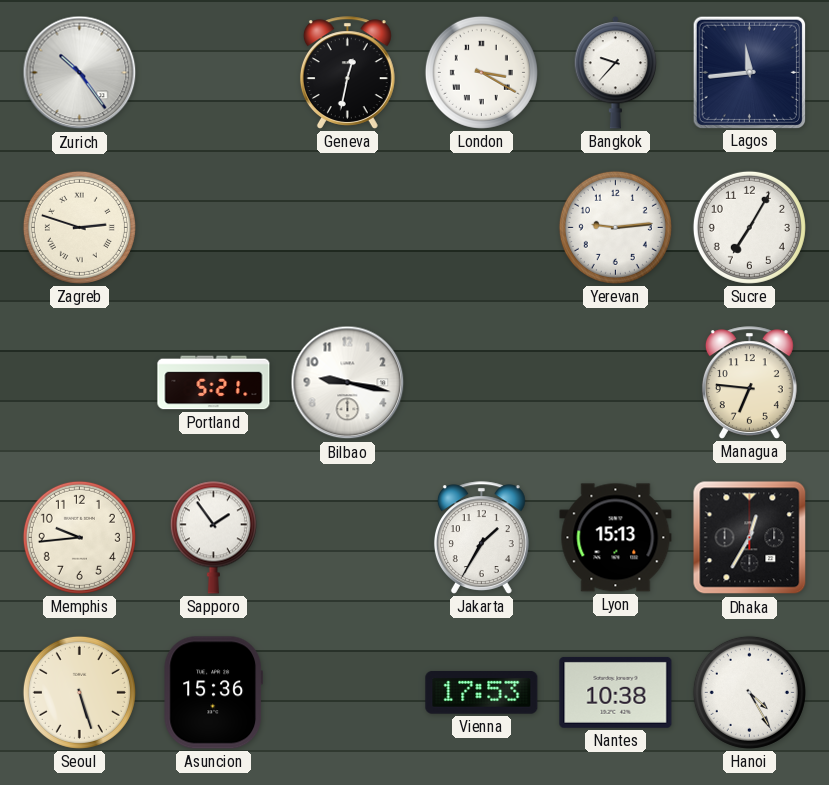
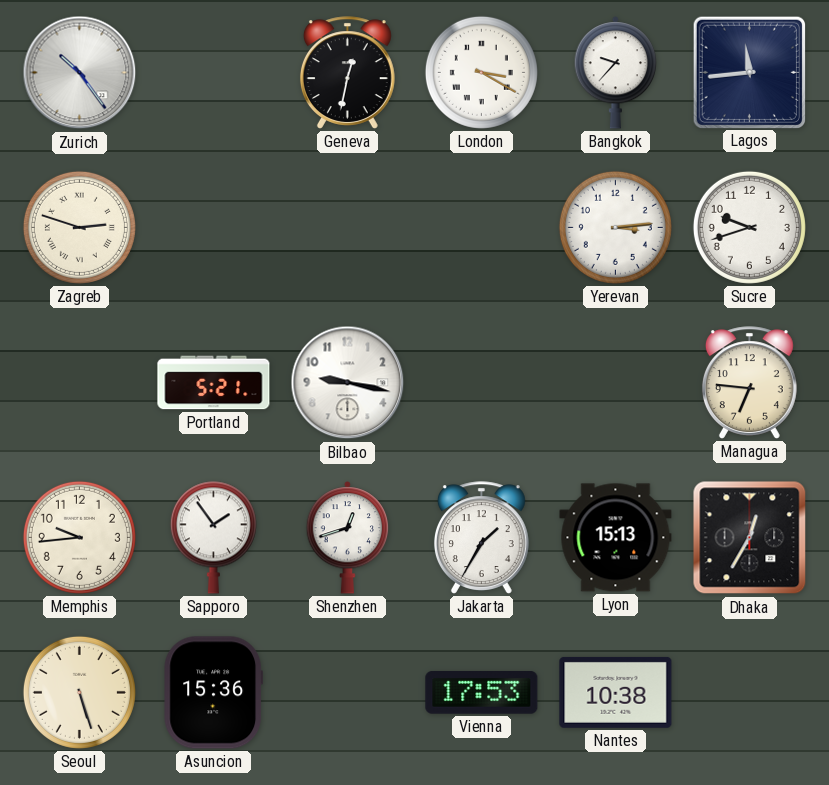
Yerevan: 9:14 -> 3:14 (615, 227)
Sucre: 7:05 -> 9:42 (749, 227)
Shenzhen: none -> 12:42 (348, 538)
Hanoi: 4:25 -> none (749, 692)
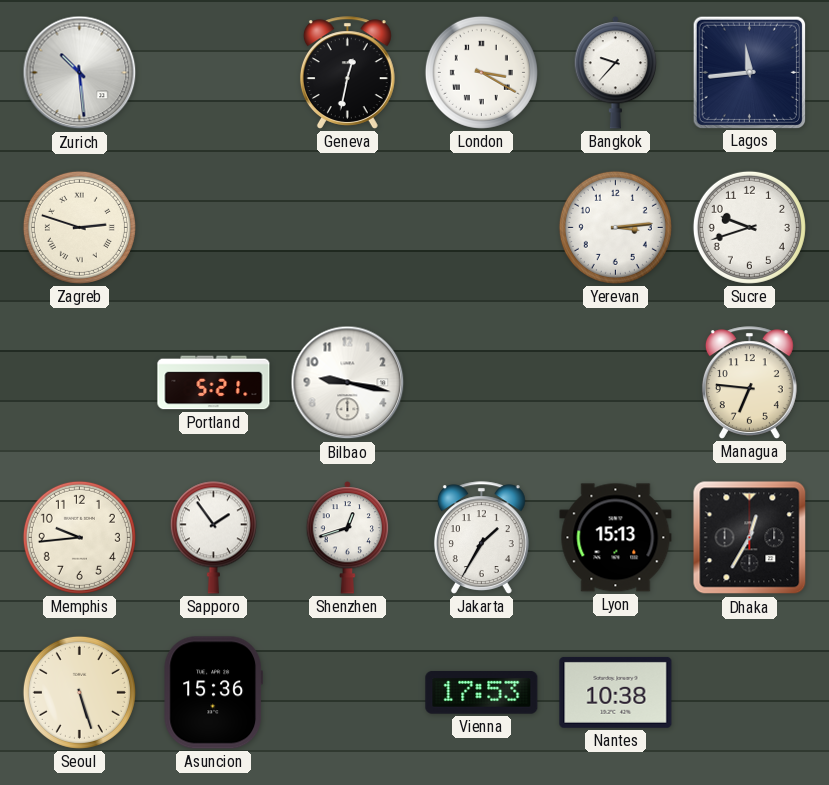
Zurich: 10:24 -> 10:29 (80, 73)
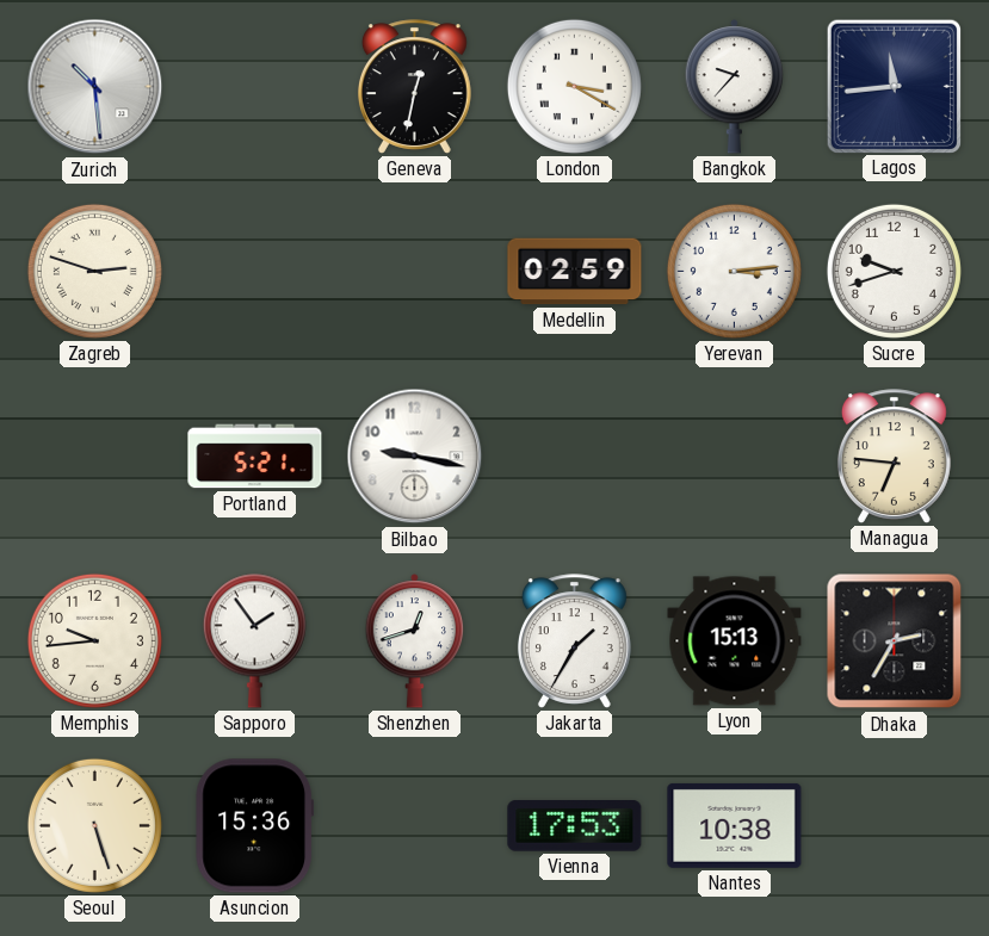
Medellin: none -> 02:59 (575, 272)
Dhaka: 12:35 -> 2:35 (895, 641)
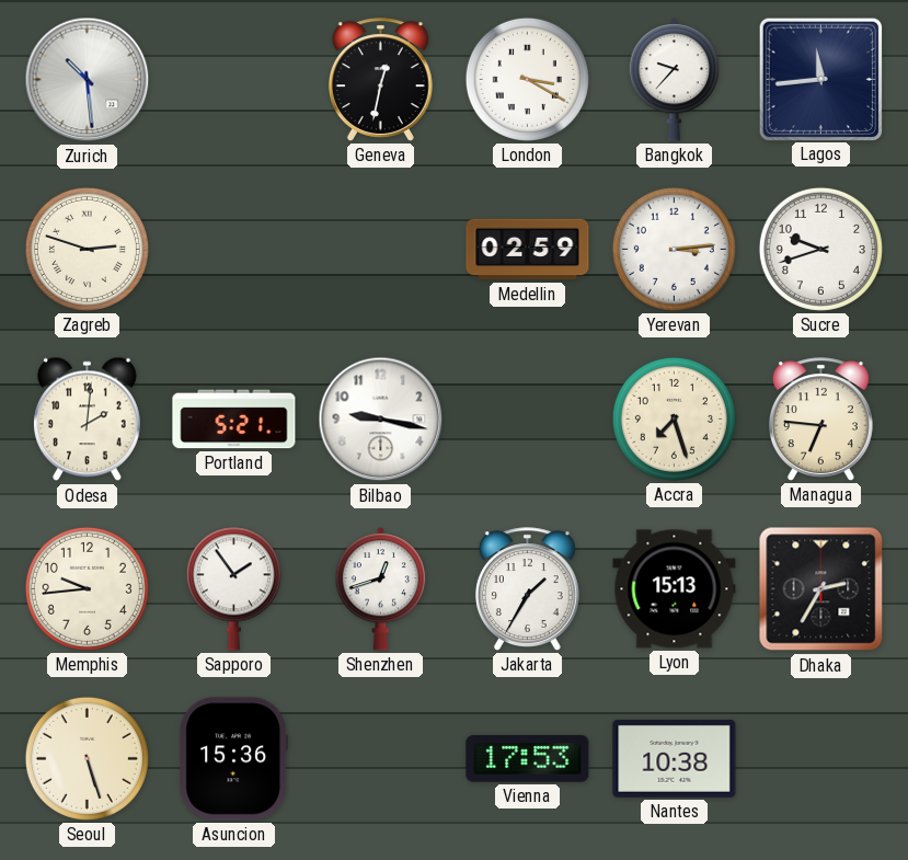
Odesa: none -> 2:01 (87, 420)
Accra: none -> 7:27 (674, 418)
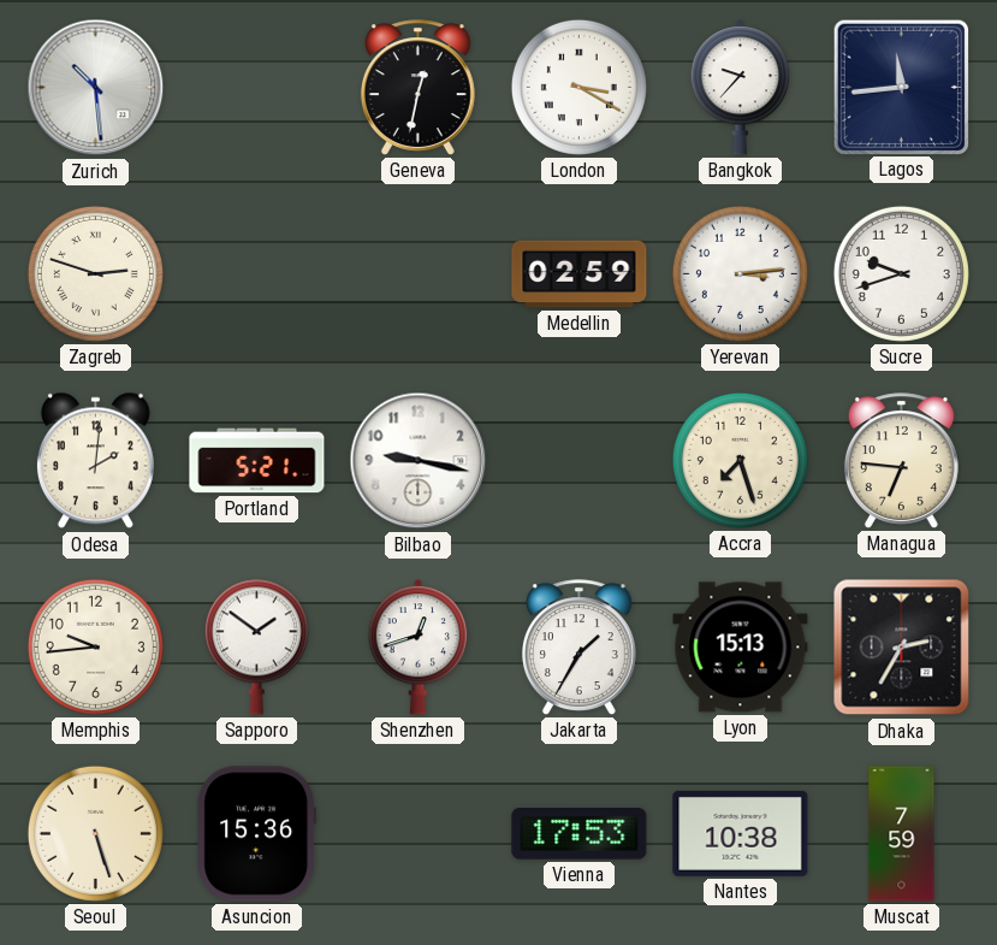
Sapporo: 1:54 -> 1:51 (256, 646)
Muscat: none -> 7:59 (902, 834)
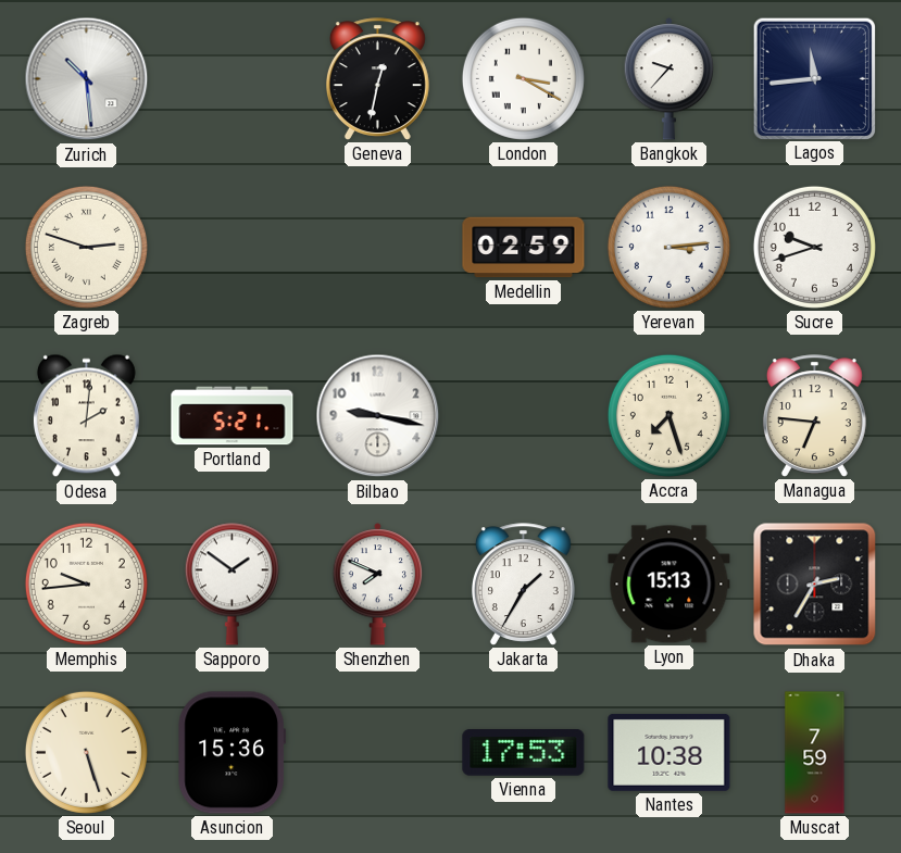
Shenzhen: 12:42 -> 7:49 (378, 585)
